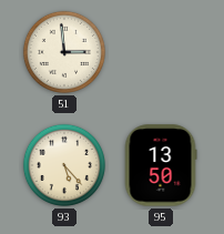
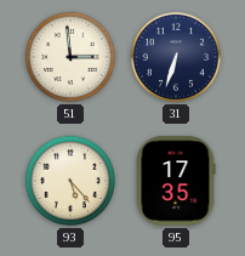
31: none -> 6:33 (176, 57)
95: 13:50 -> 17:35 (176, 181)
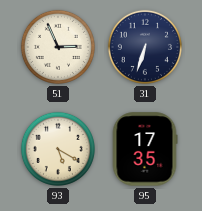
51: 2:59 -> 2:56 (58, 47)
93: 5:23 -> 5:20 (58, 149)
